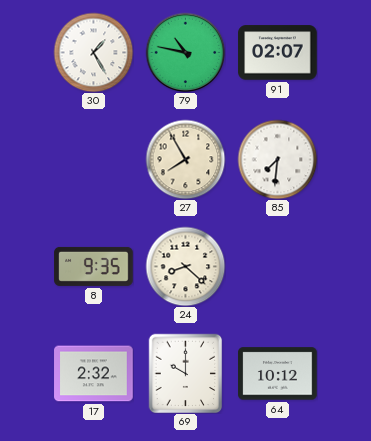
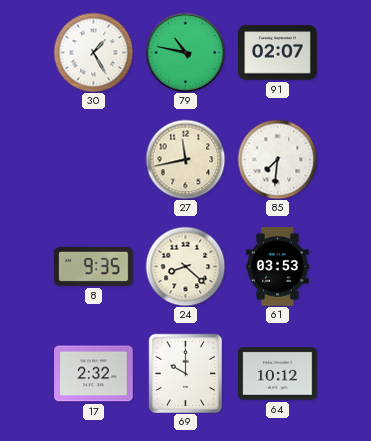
27: 7:55 -> 11:43 (185, 159)
61: none -> 03:53 (278, 267)
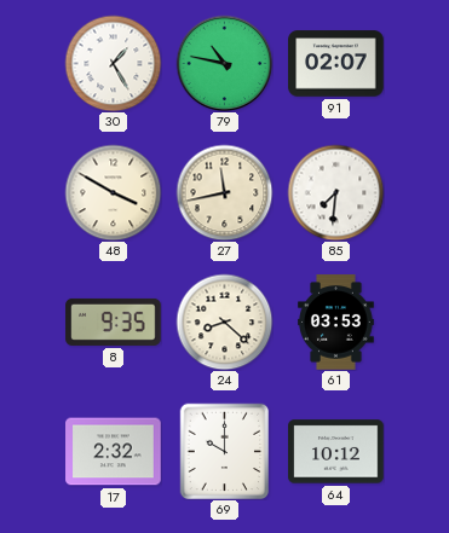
48: none -> 3:50 (113, 192)
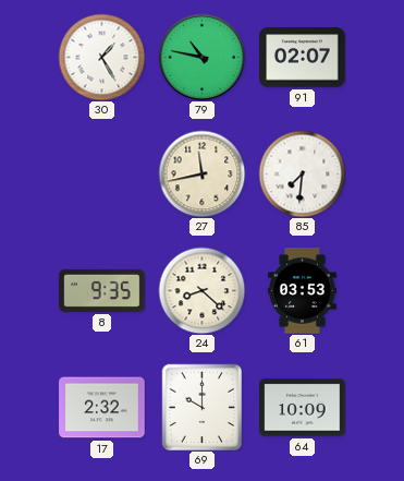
48: 3:50 -> none (113, 192)
64: 10:12 -> 10:09 (303, 408)
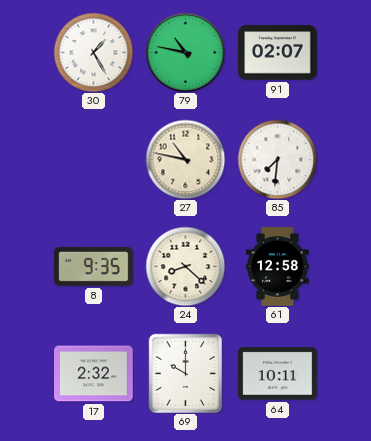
27: 11:43 -> 10:47 (185, 159)
61: 03:53 -> 12:58 (278, 267)
64: 10:09 -> 10:11 (278, 374)
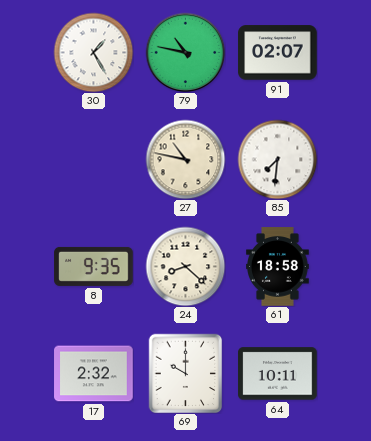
61: 12:58 -> 18:58 (278, 267)
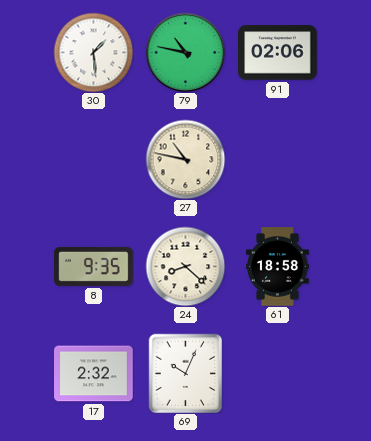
30: 1:25 -> 1:29 (93, 52)
91: 02:07 -> 02:06 (278, 53)
85: 7:31 -> none (277, 159)
69: 10:00 -> 10:04 (186, 373)
64: 10:11 -> none (278, 374)
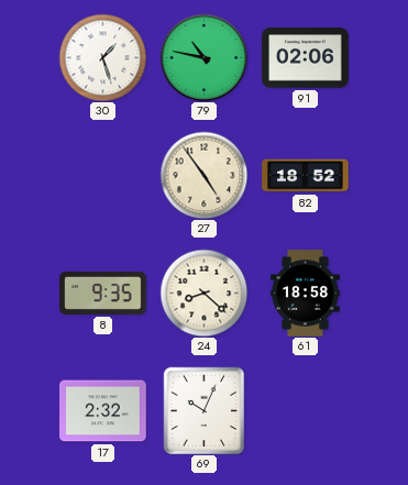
30: 1:29 -> 1:27 (102, 57)
27: 10:47 -> 4:54 (203, 175)
82: none -> 18:52 (306, 176)
